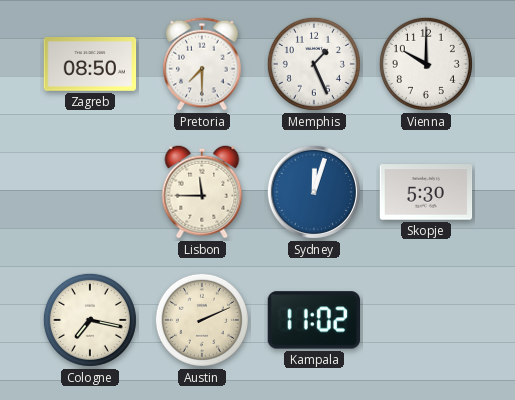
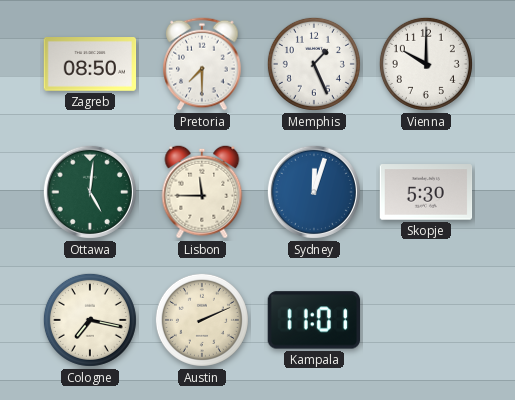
Ottawa: none -> 5:01 (90, 192)
Kampala: 11:02 -> 11:01 (314, 320)
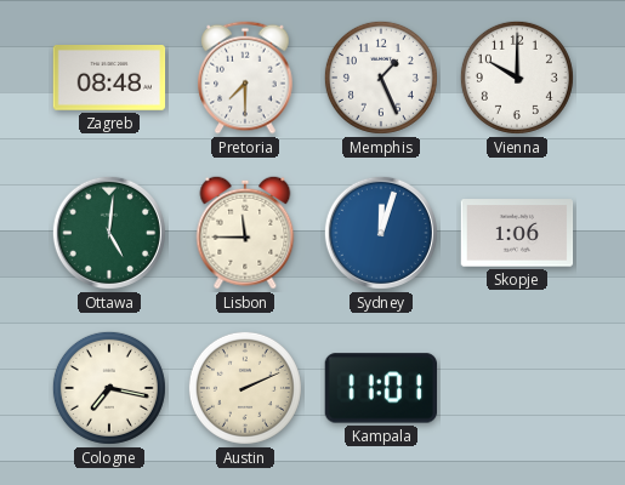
Zagreb: 08:50 -> 08:48 (109, 79)
Skopje: 5:30 -> 1:06 (517, 233)
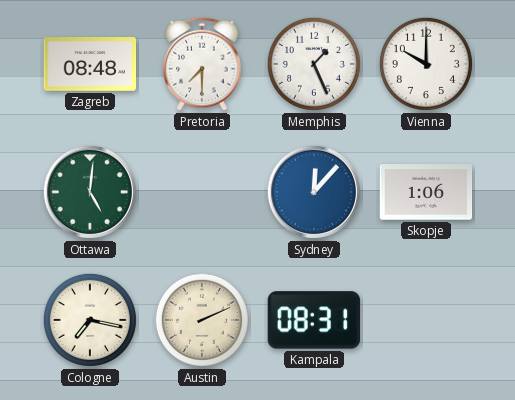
Lisbon: 11:45 -> none (245, 233)
Sydney: 12:03 -> 12:07 (314, 192)
Kampala: 11:01 -> 08:31 (314, 320)
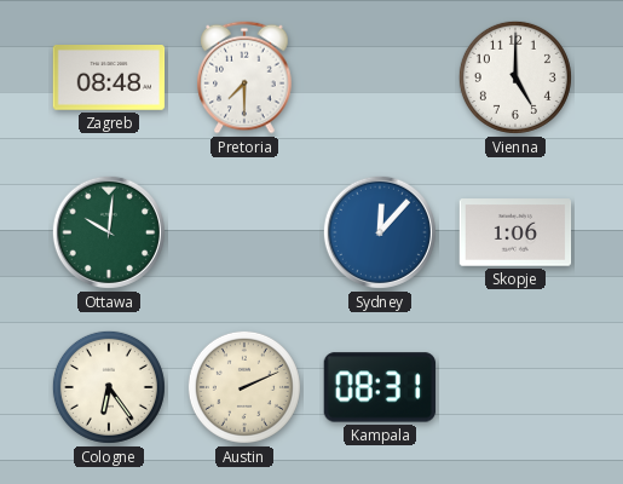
Memphis: 1:26 -> none (314, 64)
Vienna: 10:00 -> 5:00 (515, 77)
Ottawa: 5:01 -> 10:01 (109, 232)
Cologne: 7:17 -> 6:24 (109, 387)
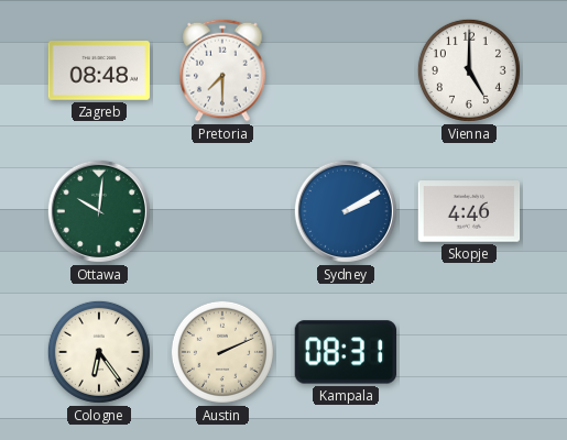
Sydney: 12:07 -> 2:10 (346, 211)
Skopje: 1:06 -> 4:46 (469, 211)
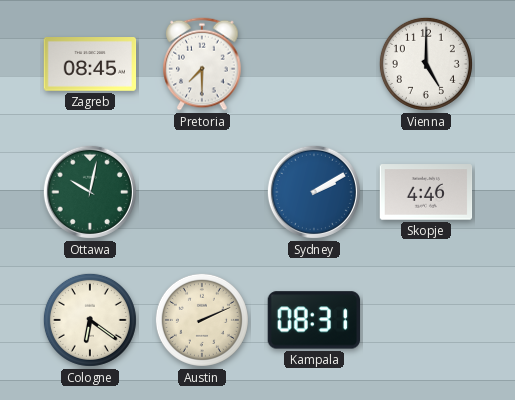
Zagreb: 08:48 -> 08:45 (90, 65)
Ottawa: 10:01 -> 10:02 (90, 192)
Cologne: 6:24 -> 6:21 (90, 320)
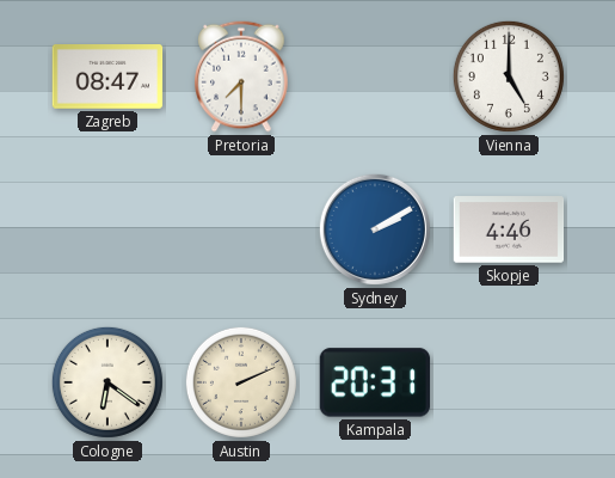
Zagreb: 08:45 -> 08:47 (107, 78)
Ottawa: 10:02 -> none (90, 192)
Kampala: 08:31 -> 20:31 (375, 382)
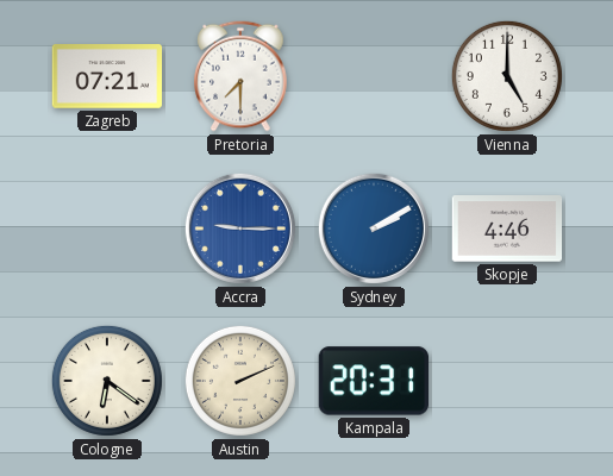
Zagreb: 08:47 -> 07:21 (107, 77)
Accra: none -> 9:15 (240, 228)
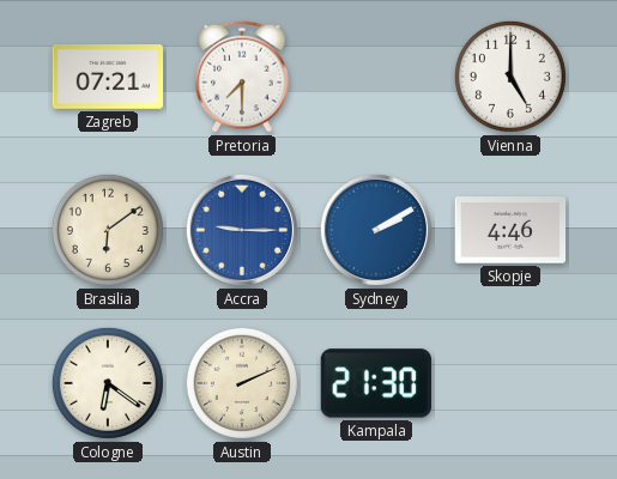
Brasilia: none -> 6:09 (108, 230)
Kampala: 20:31 -> 21:30 (376, 383)
